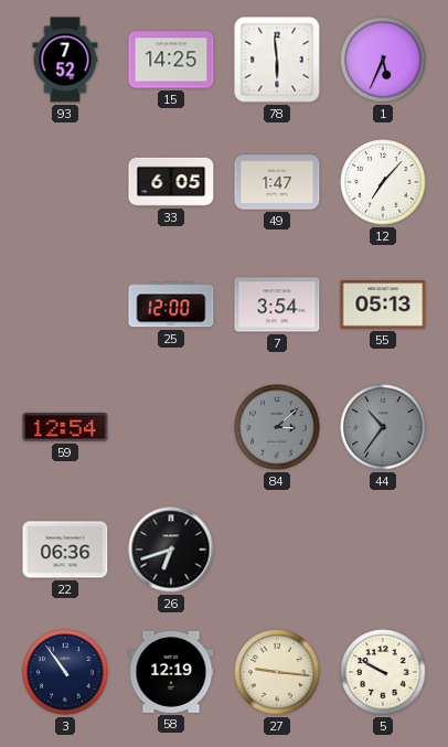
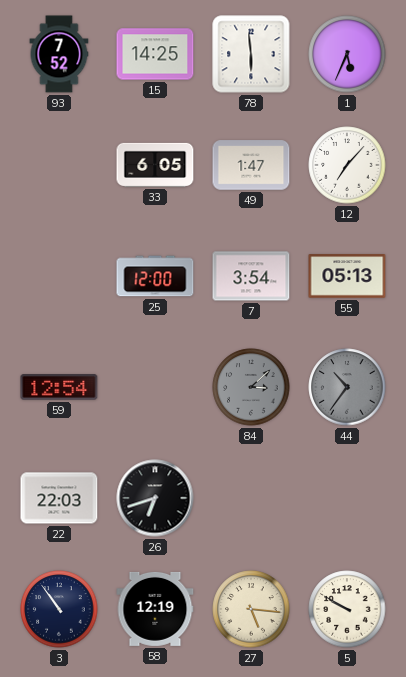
22: 06:36 -> 22:03 (59, 498)
27: 9:16 -> 5:16 (251, 609)
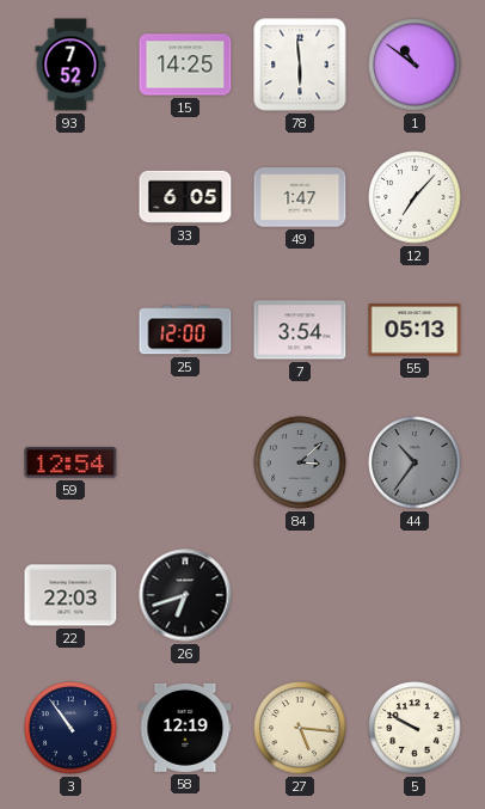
1: 5:34 -> 10:51 (415, 65)
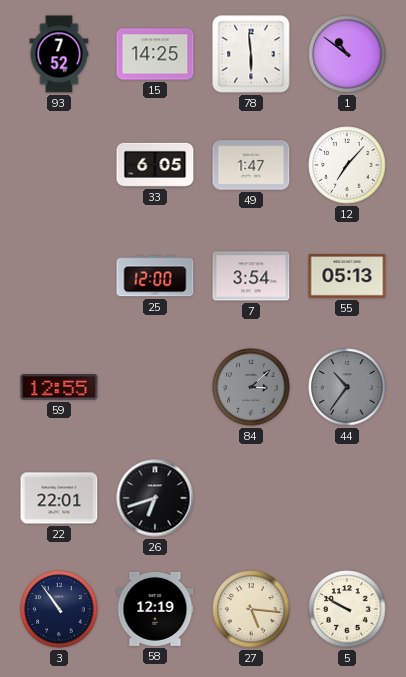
59: 12:54 -> 12:55 (59, 387)
22: 22:03 -> 22:01 (59, 498)
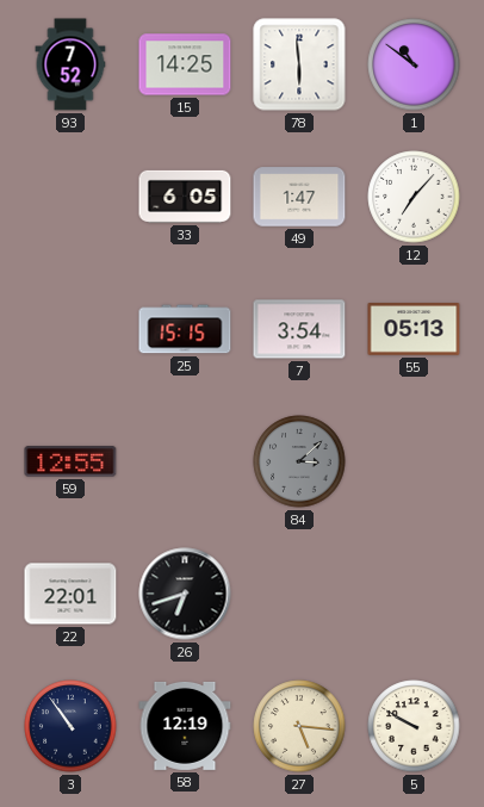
25: 12:00 -> 15:15 (185, 329)
44: 10:36 -> none (347, 387)
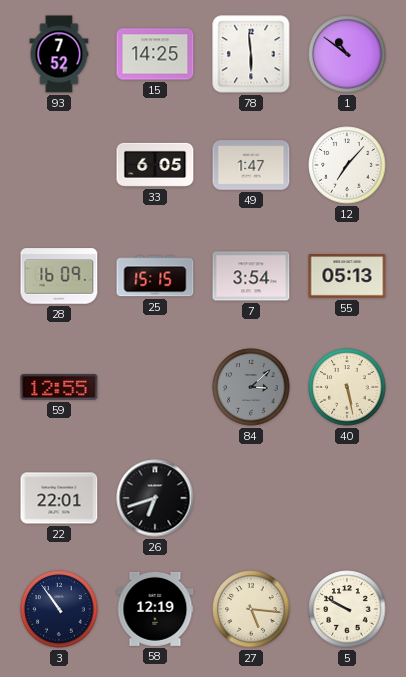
28: none -> 16:09 (59, 276)
40: none -> 5:28 (347, 387)
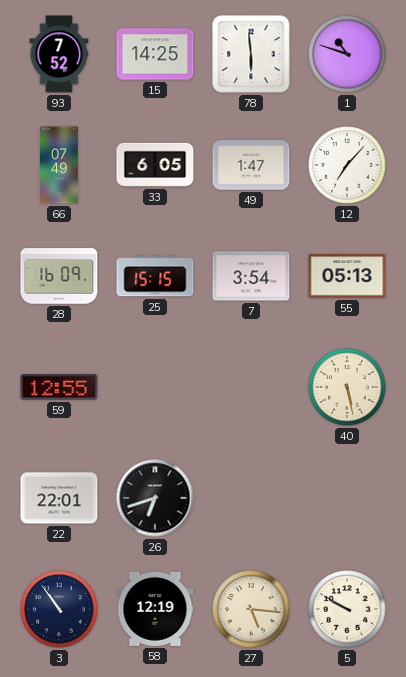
1: 10:51 -> 10:48 (347, 54)
66: none -> 07:49 (59, 165)
84: 3:08 -> none (251, 387)
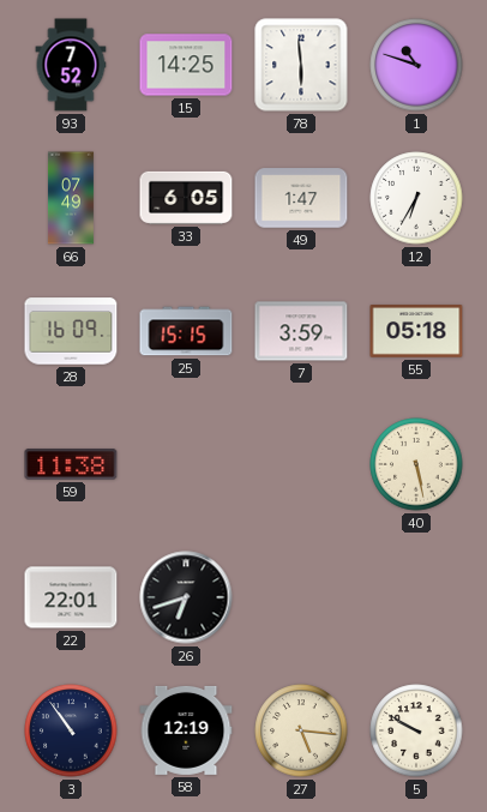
12: 7:07 -> 6:35 (416, 198)
7: 3:54 -> 3:59 (301, 331)
55: 05:13 -> 05:18 (416, 331)
59: 12:55 -> 11:38 (71, 464)
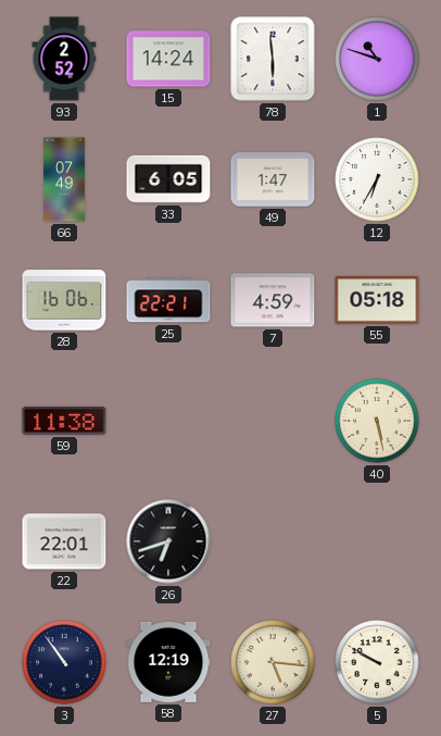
93: 7:52 -> 2:52 (64, 59)
15: 14:25 -> 14:24 (168, 59)
28: 16:09 -> 16:06 (64, 300)
25: 15:15 -> 22:21 (168, 300)
7: 3:59 -> 4:59 (273, 300)
